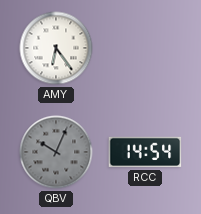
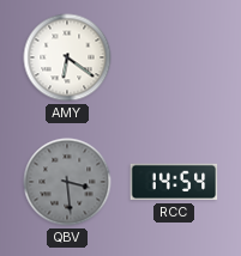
AMY: 6:24 -> 6:21 (67, 57)
QBV: 10:04 -> 3:29 (67, 182)
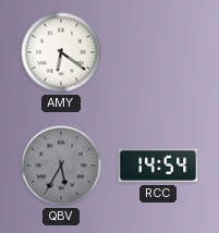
QBV: 3:29 -> 5:35 (61, 165)
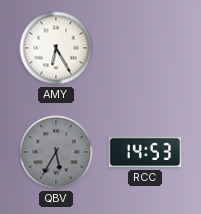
AMY: 6:21 -> 6:25 (56, 48)
RCC: 14:54 -> 14:53 (145, 152)
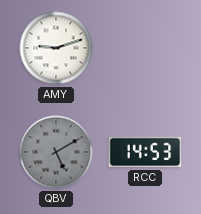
AMY: 6:25 -> 9:12 (56, 48)
QBV: 5:35 -> 5:10 (56, 152)
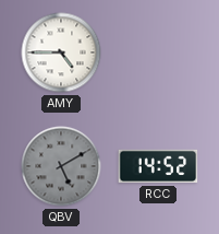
AMY: 9:12 -> 4:45 (61, 52)
RCC: 14:53 -> 14:52 (158, 166)
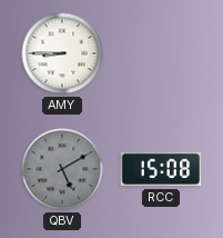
AMY: 4:45 -> 8:45 (62, 53)
RCC: 14:52 -> 15:08 (161, 169)
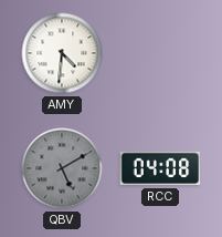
AMY: 8:45 -> 4:31 (62, 53)
RCC: 15:08 -> 04:08 (160, 168)
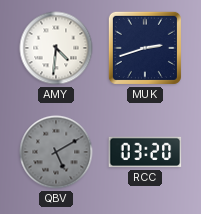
MUK: none -> 2:42 (145, 48)
RCC: 04:08 -> 03:20 (145, 152)
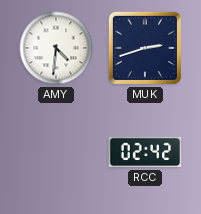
QBV: 5:10 -> none (56, 152)
RCC: 03:20 -> 02:42 (145, 152)
